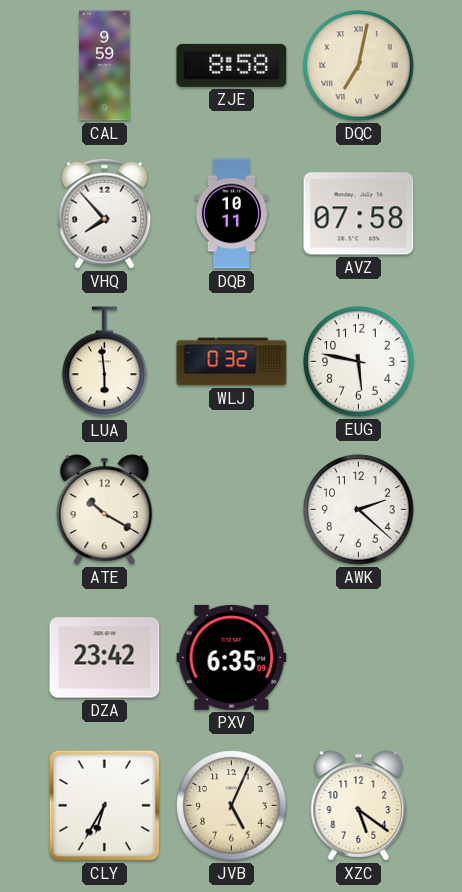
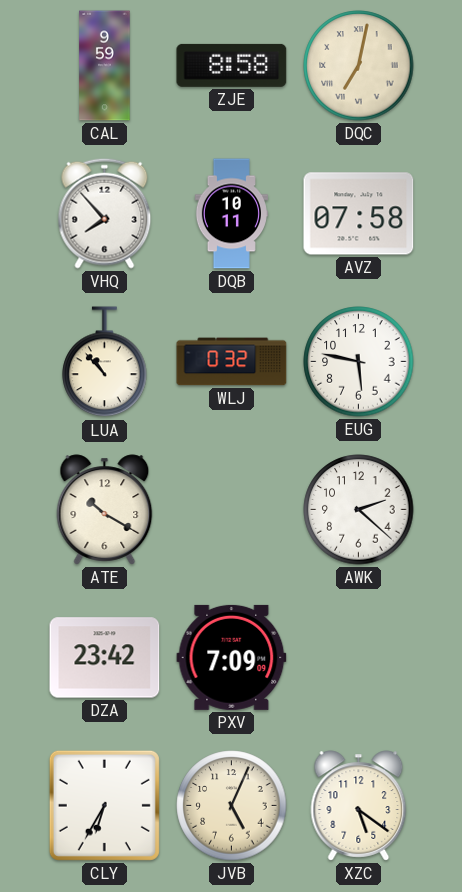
LUA: 5:59 -> 10:53 (105, 362)
PXV: 6:35 -> 7:09 (232, 657)
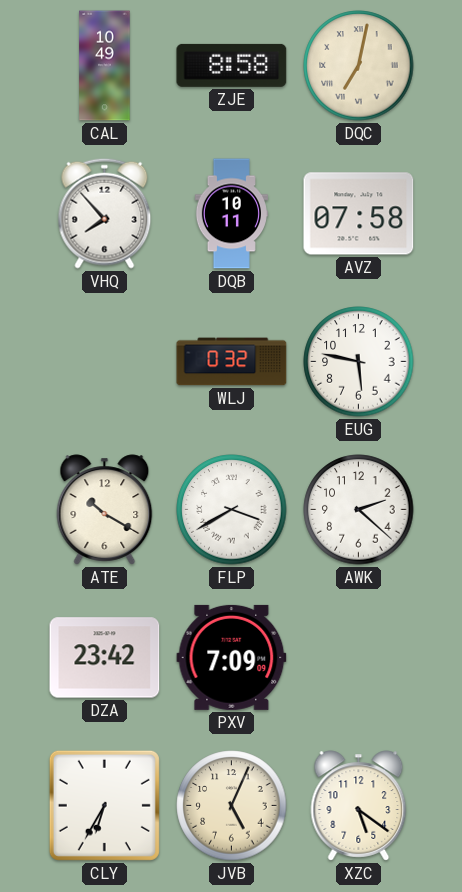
CAL: 9:59 -> 10:49 (105, 66)
LUA: 10:53 -> none (105, 362)
FLP: none -> 3:40 (232, 510)
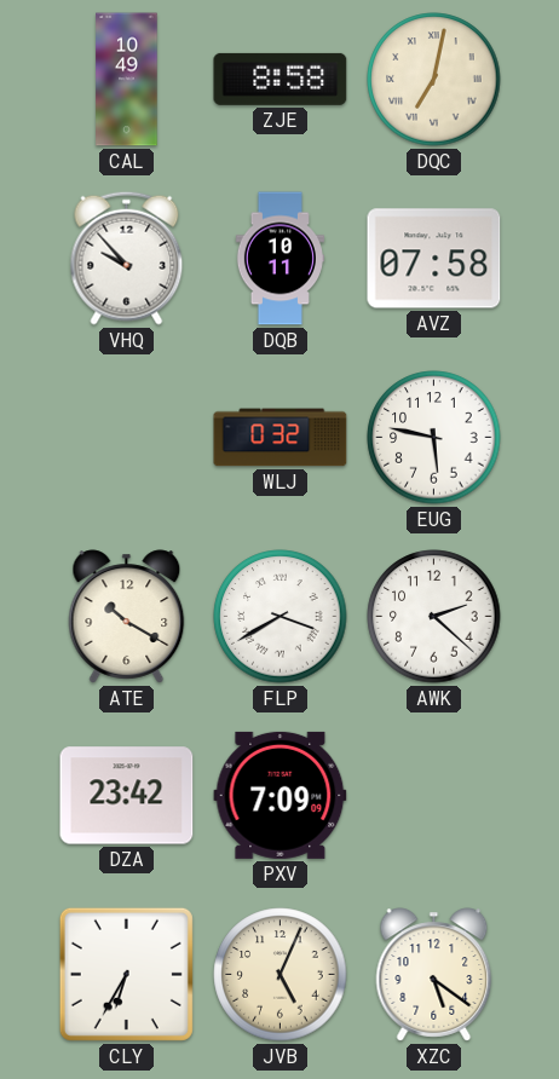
VHQ: 7:53 -> 9:53 (127, 258)
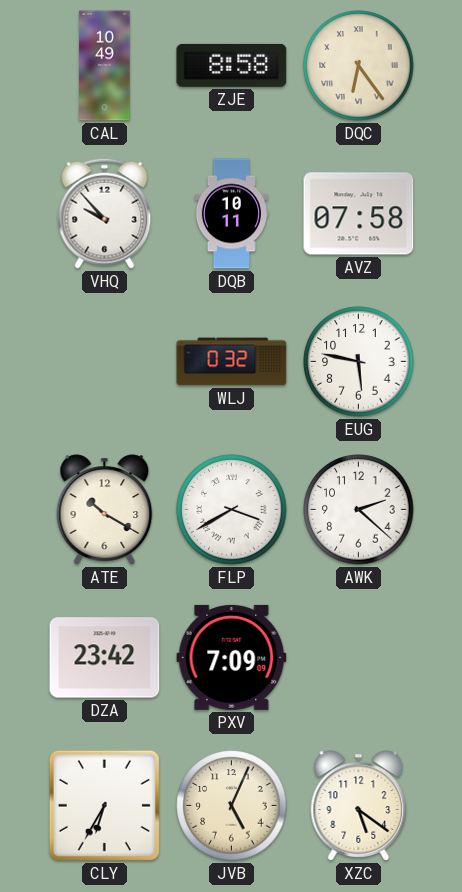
DQC: 7:02 -> 6:24 (359, 66)
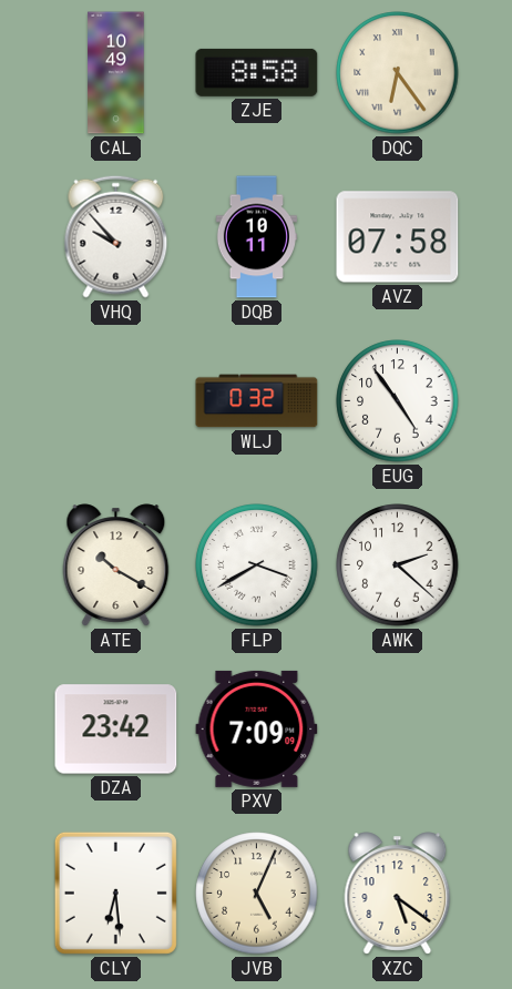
EUG: 5:47 -> 4:54 (398, 401)
CLY: 6:35 -> 6:29 (115, 893)
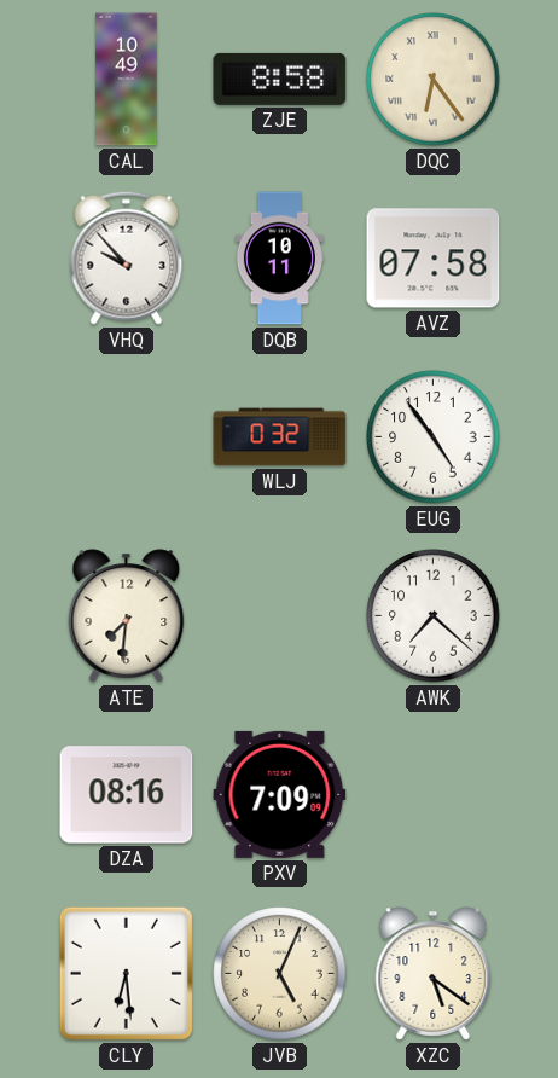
ATE: 10:20 -> 7:31 (127, 616)
FLP: 3:40 -> none (257, 565)
AWK: 2:22 -> 7:22 (434, 616)
DZA: 23:42 -> 08:16 (127, 795)
